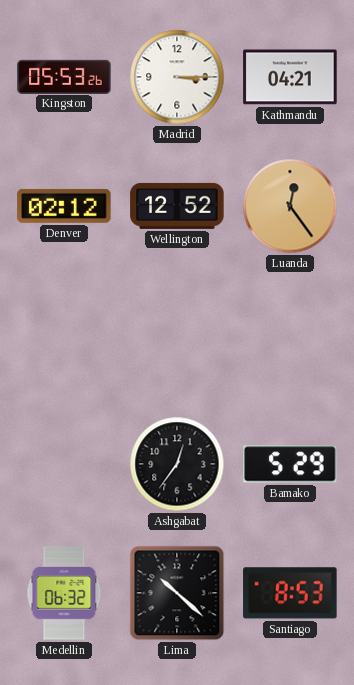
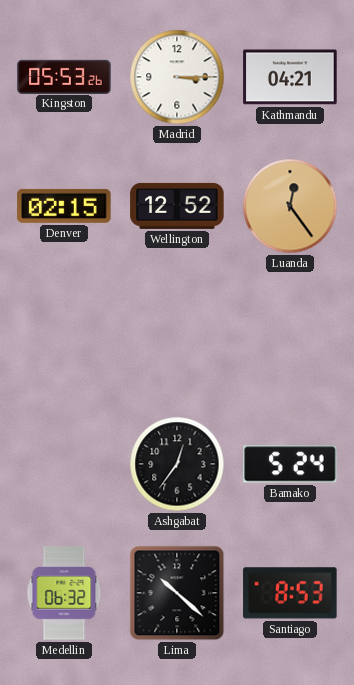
Denver: 02:12 -> 02:15 (64, 206)
Bamako: 5:29 -> 5:24 (290, 464)
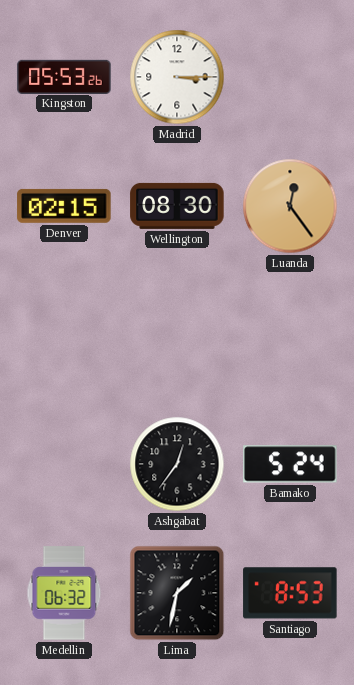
Kathmandu: 04:21 -> none (290, 77)
Wellington: 12:52 -> 08:30 (177, 206)
Lima: 10:22 -> 1:32 (177, 593)
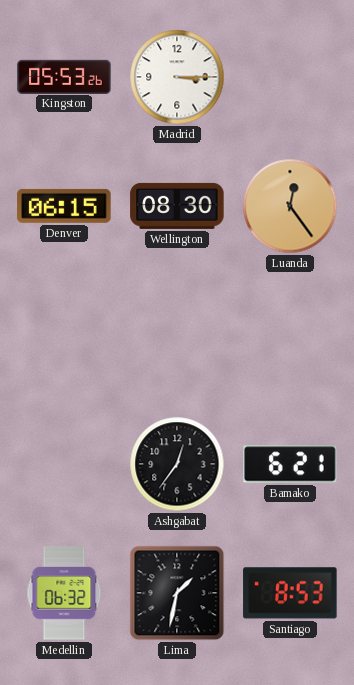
Denver: 02:15 -> 06:15 (64, 206)
Bamako: 5:24 -> 6:21 (290, 464)
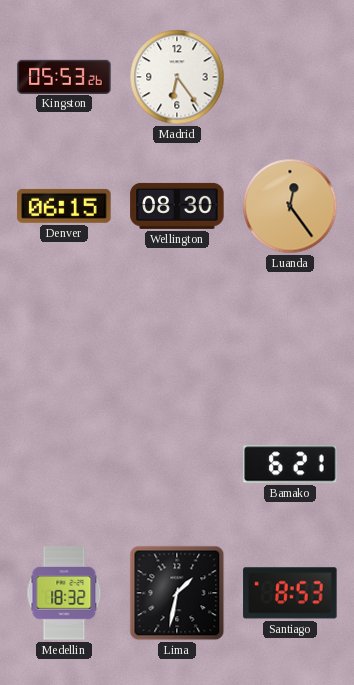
Madrid: 3:15 -> 6:24 (177, 77)
Ashgabat: 12:36 -> none (177, 464)
Medellin: 06:32 -> 18:32 (64, 593)
